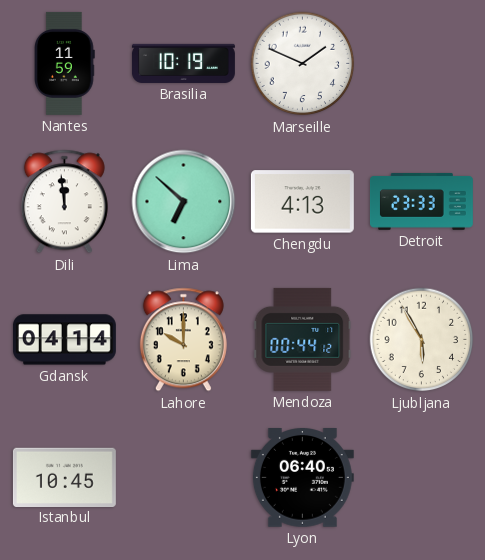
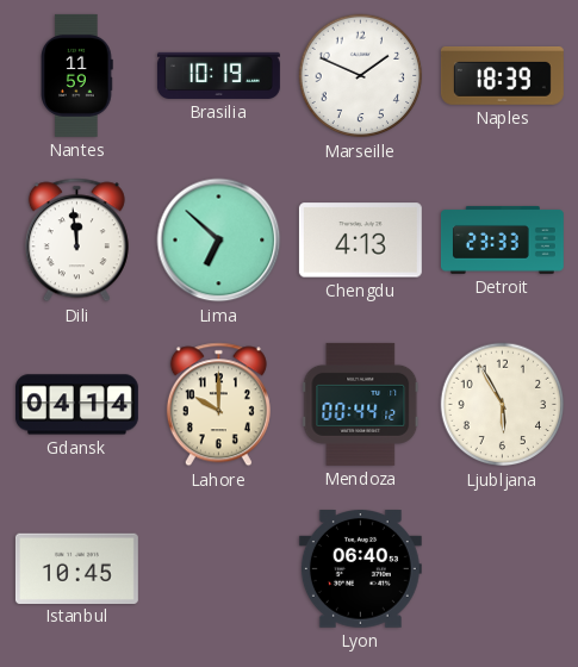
Naples: none -> 18:39 (502, 75)
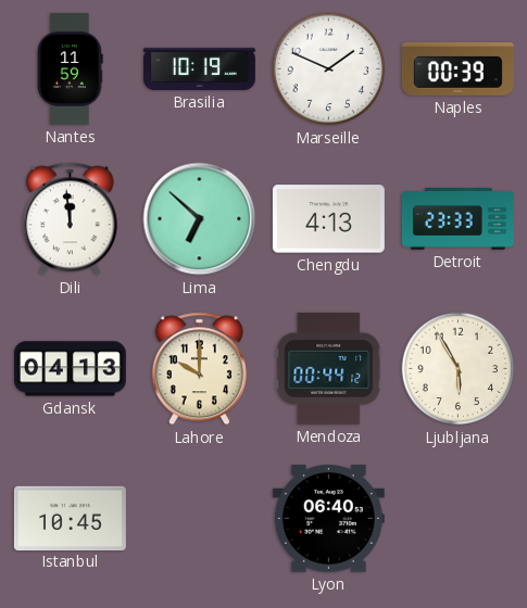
Naples: 18:39 -> 00:39 (457, 68)
Gdansk: 04:14 -> 04:13 (70, 369)
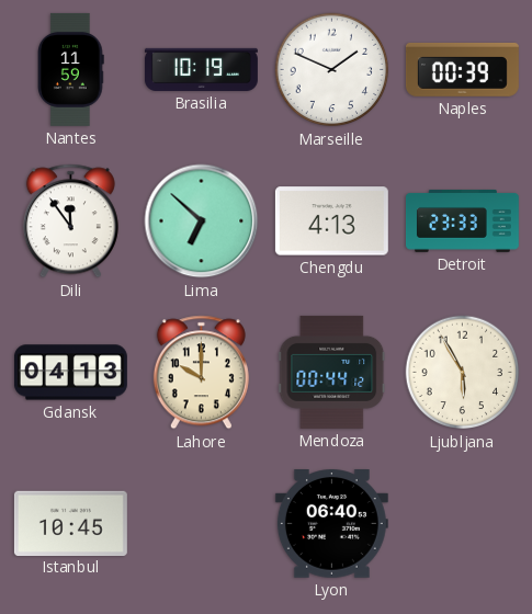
Dili: 11:59 -> 11:54 (70, 221)
